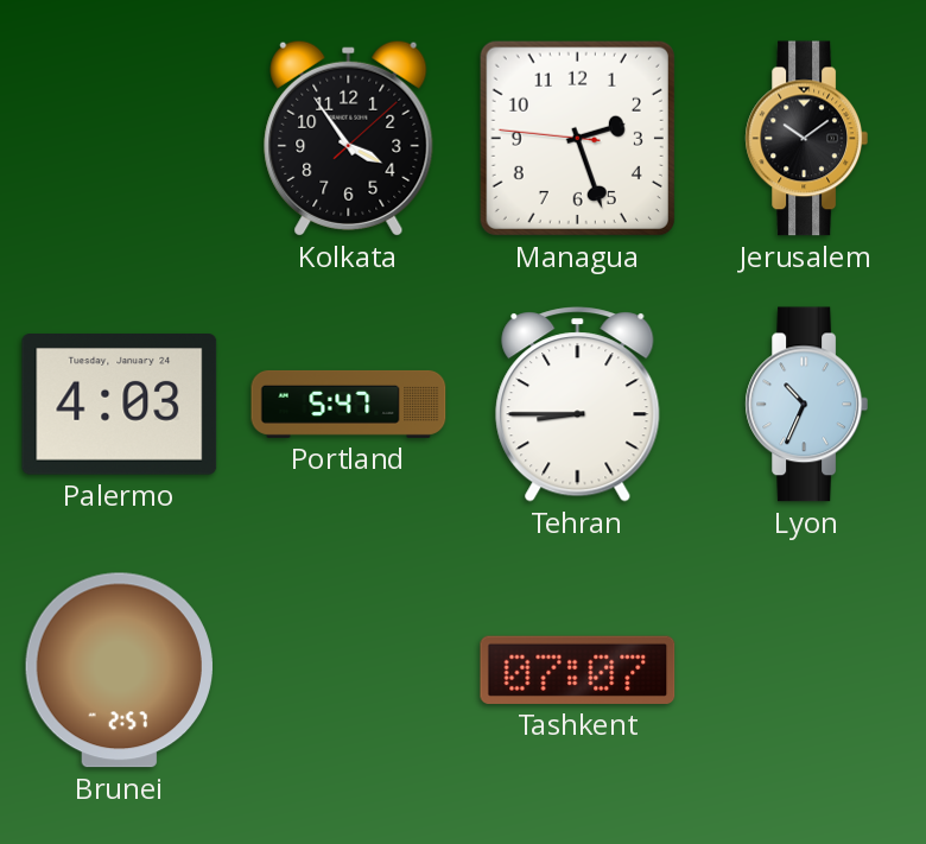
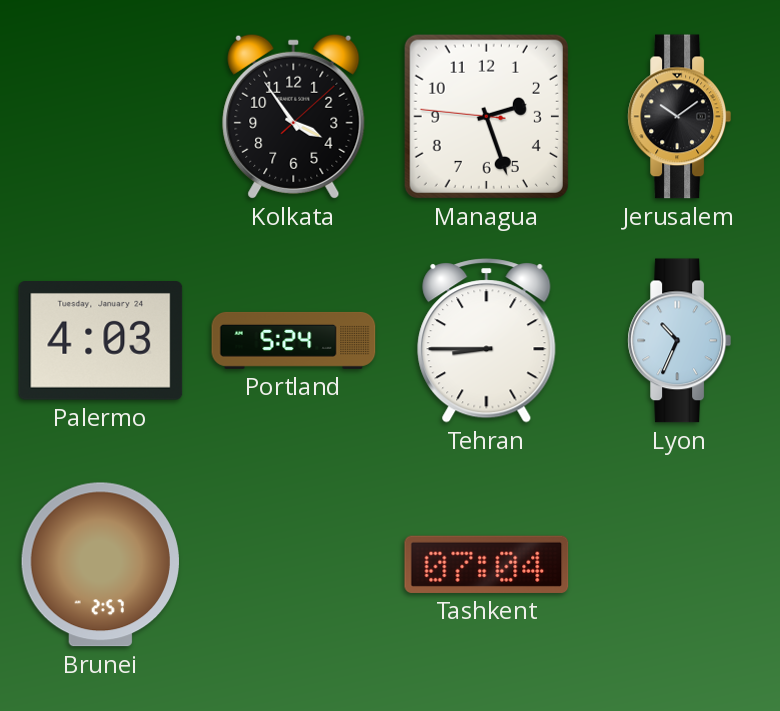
Portland: 5:47 -> 5:24 (294, 340)
Tashkent: 07:07 -> 07:04 (487, 564)
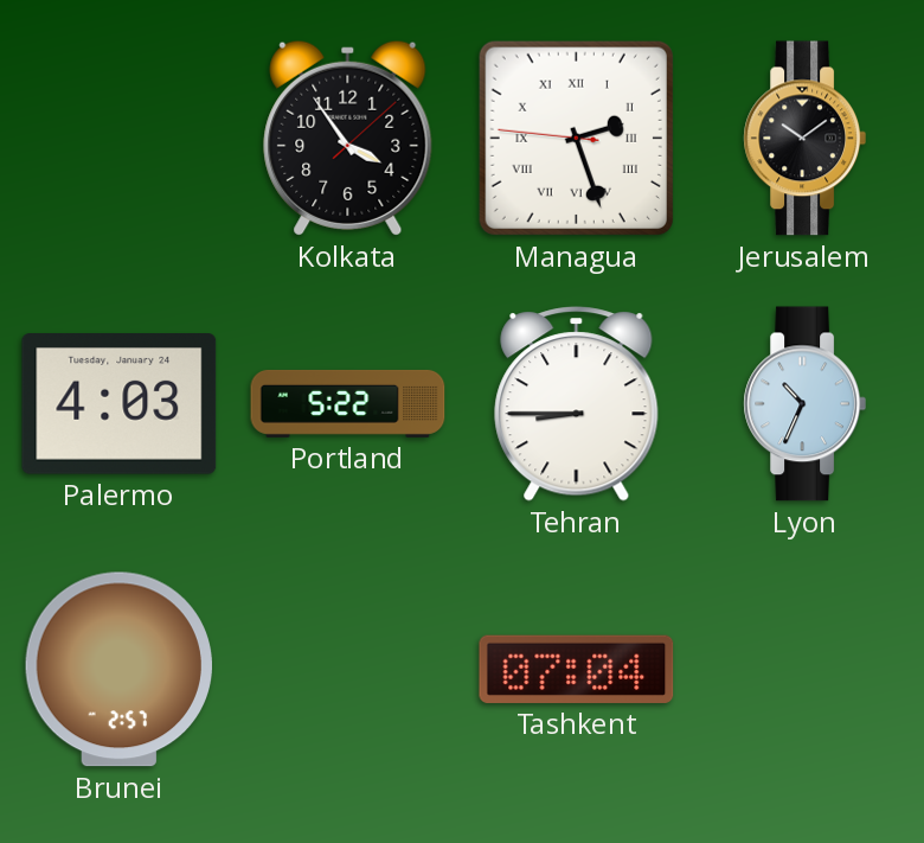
Managua numerals: Arabic -> Roman (576, 138)
Portland: 5:24 -> 5:22 (348, 403)
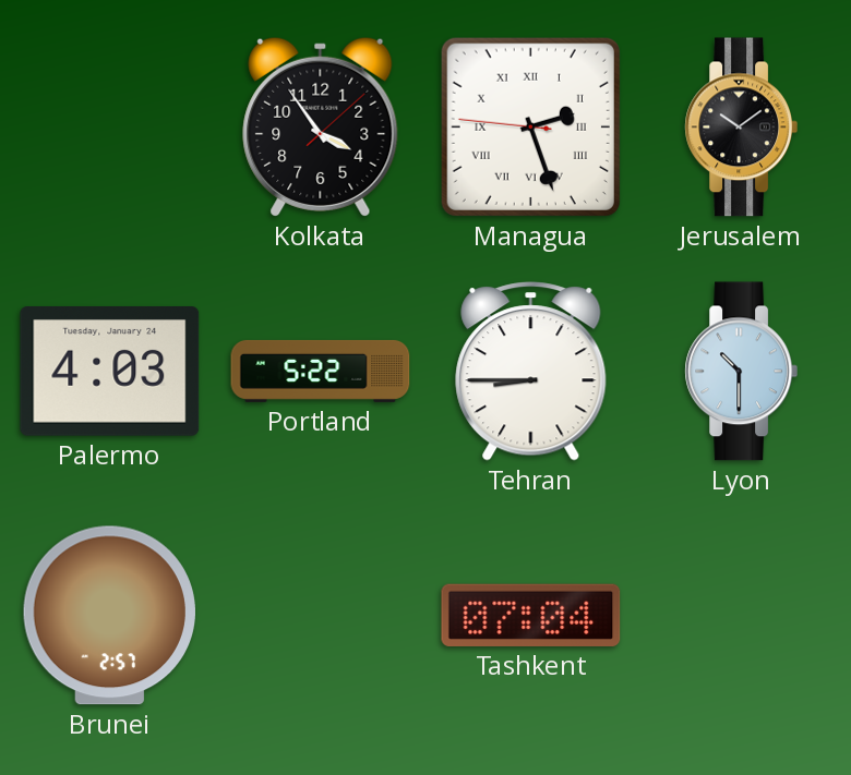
Lyon: 10:34 -> 10:30 (741, 372)
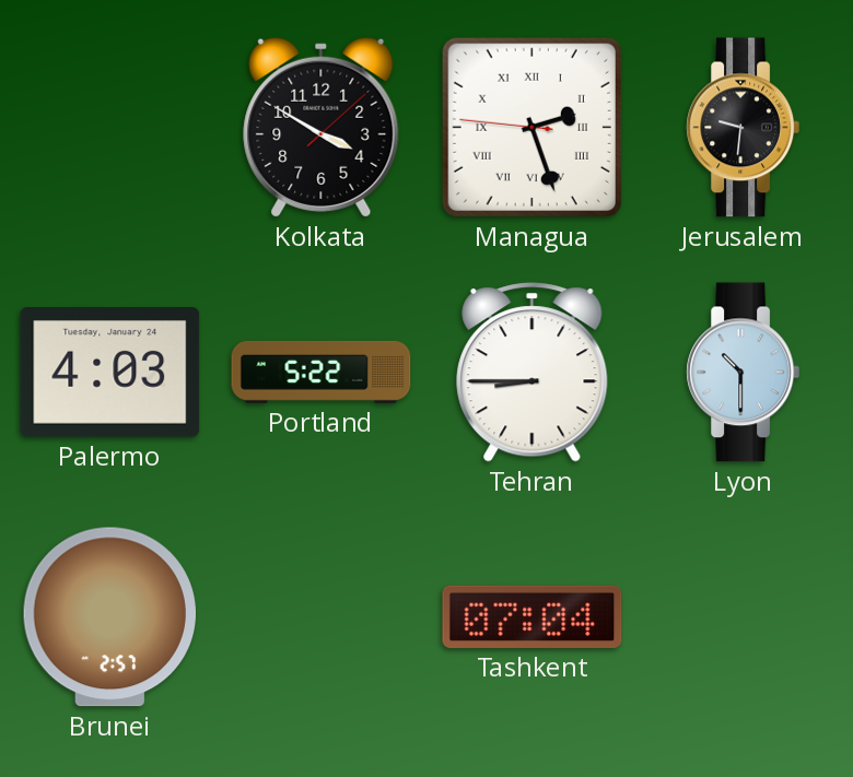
Kolkata: 3:54 -> 3:50 (322, 127)
Jerusalem: 10:09 -> 9:31 (743, 128)
